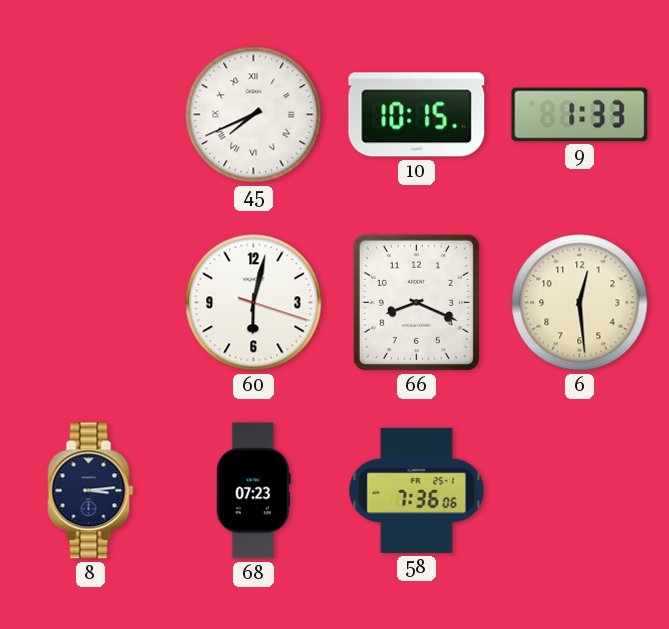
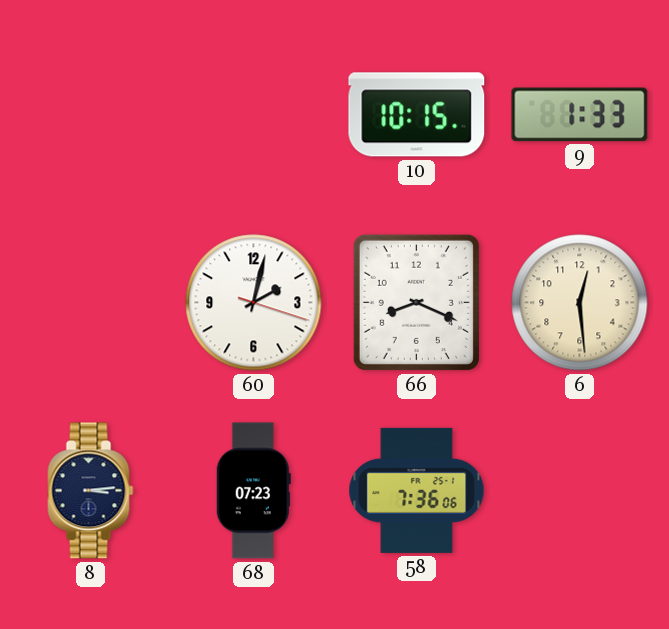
45: 7:41 -> none (254, 115)
60: 6:02 -> 2:02 (254, 303)
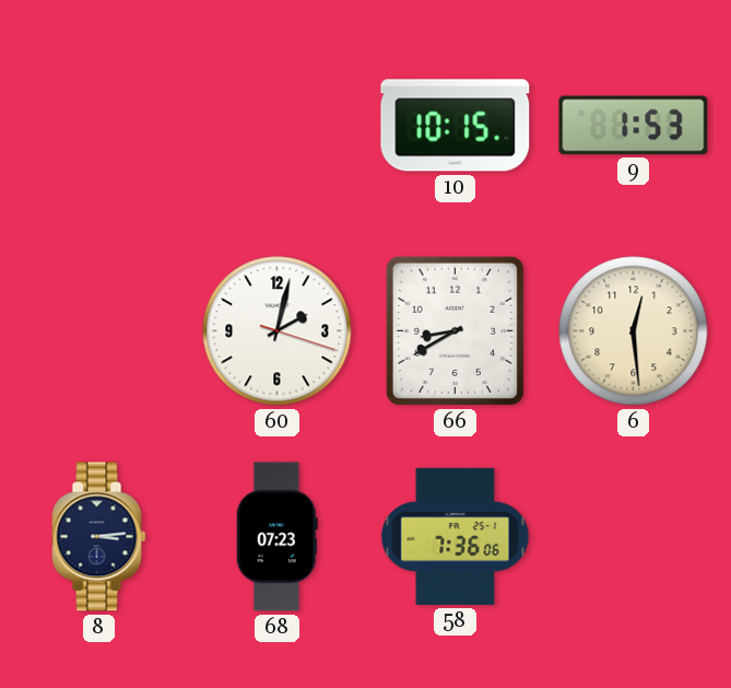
9: 1:33 -> 1:53 (634, 126)
66: 8:19 -> 8:40 (455, 330)
